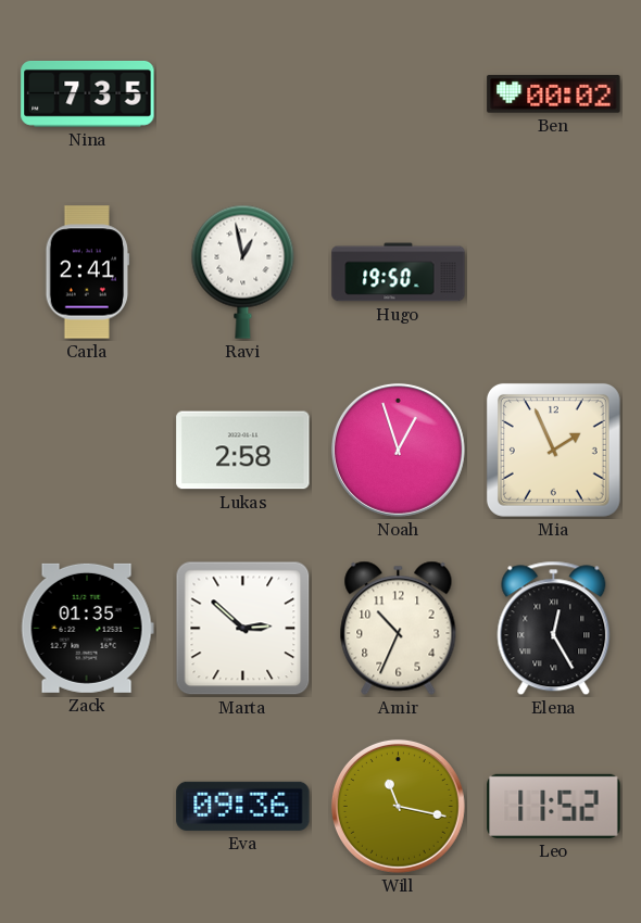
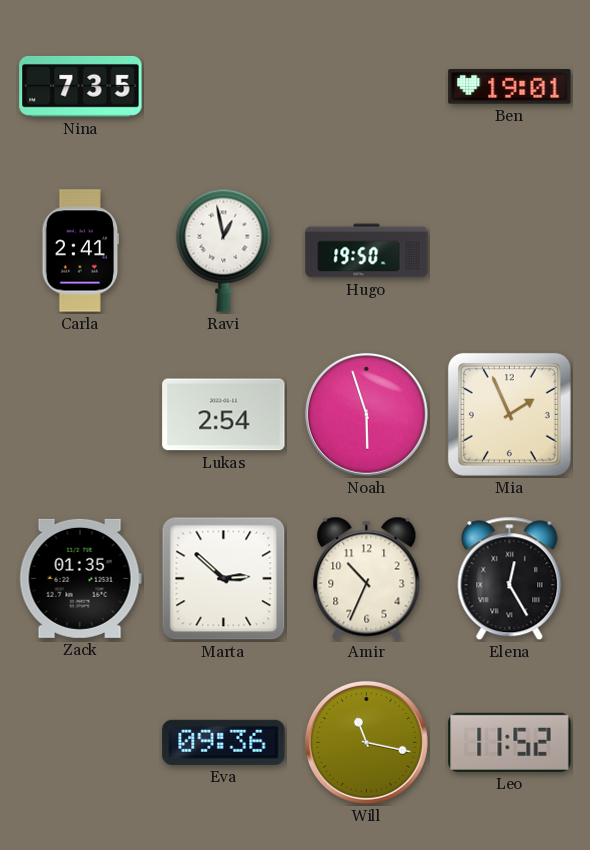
Ben: 00:02 -> 19:01 (510, 87)
Lukas: 2:58 -> 2:54 (224, 415)
Noah: 12:57 -> 5:57 (366, 414)
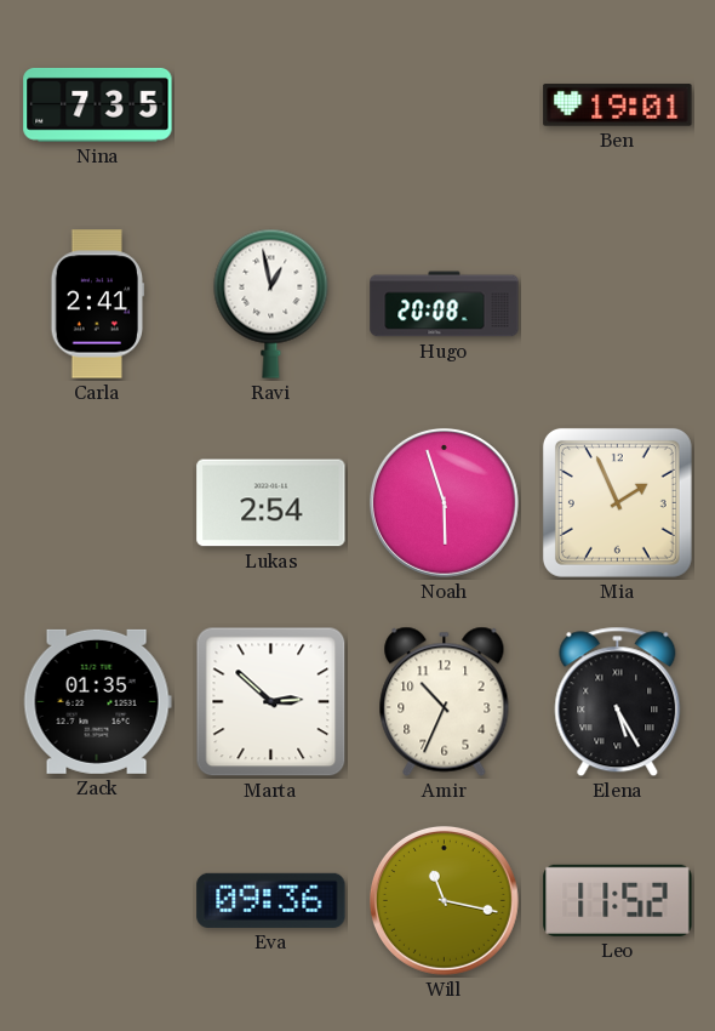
Hugo: 19:50 -> 20:08 (445, 304)
Elena: 12:25 -> 5:25 (618, 702)
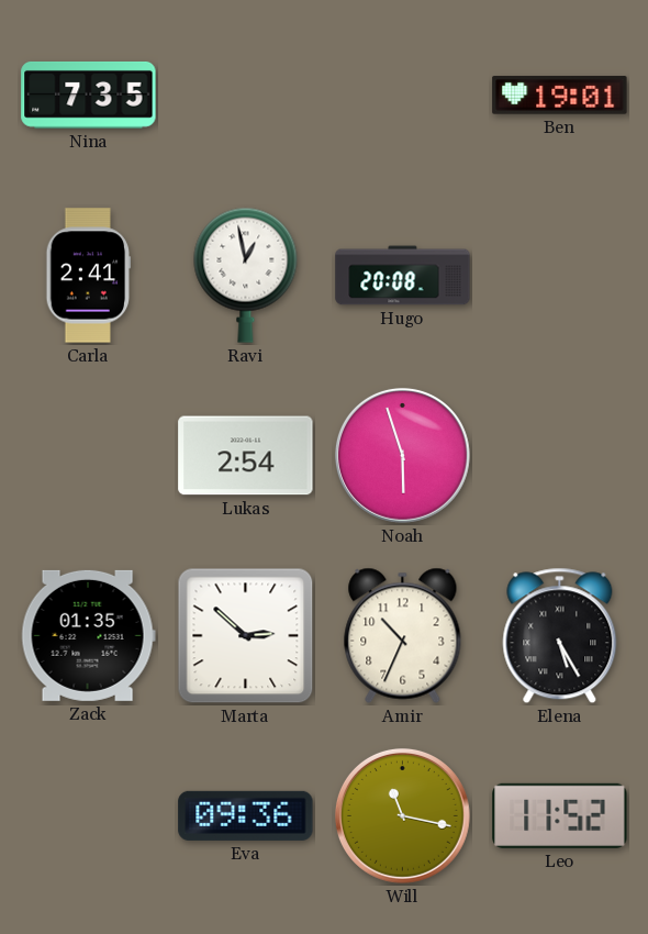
Mia: 1:56 -> none (617, 502)
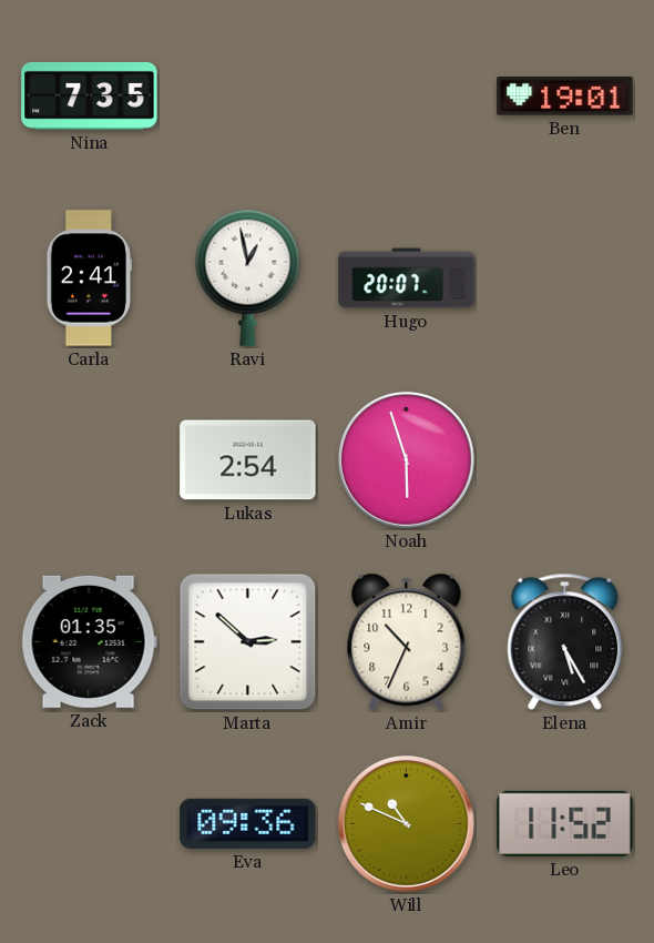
Hugo: 20:08 -> 20:07 (407, 278)
Will: 11:17 -> 10:49 (406, 823)
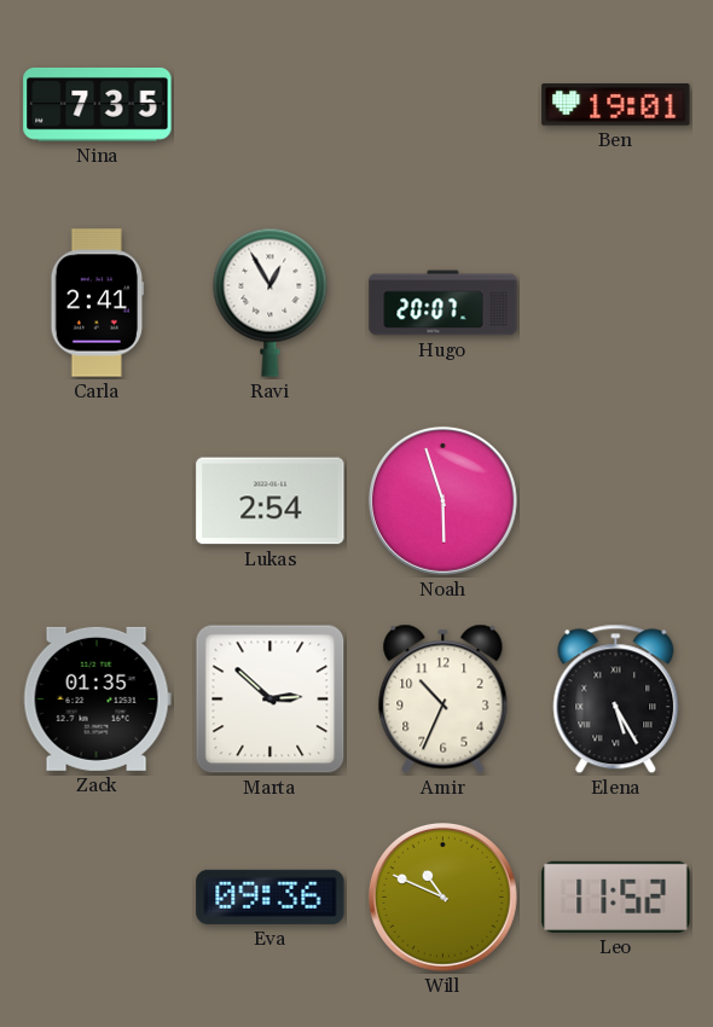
Ravi: 12:58 -> 12:55 (271, 302)
